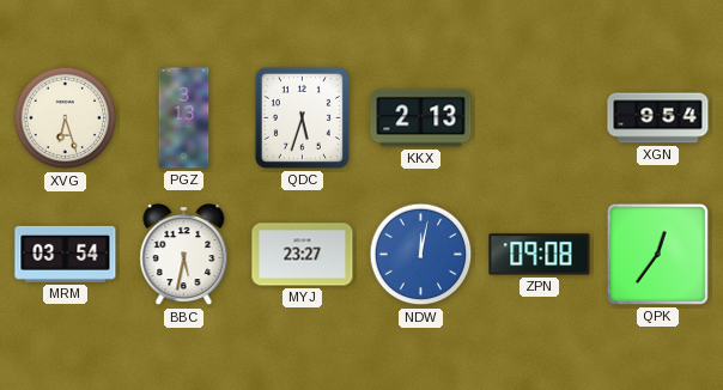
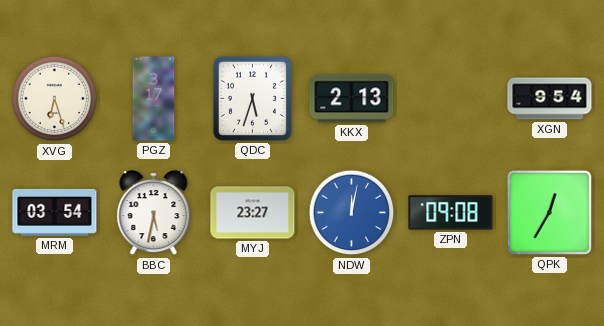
PGZ: 3:13 -> 3:17 (154, 99)
QPK: 12:36 -> 12:35 (549, 212)
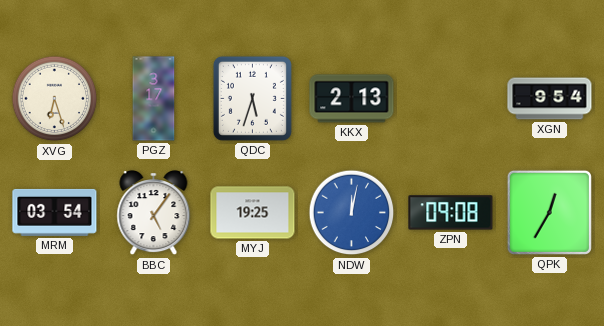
BBC: 5:32 -> 5:06 (154, 213)
MYJ: 23:27 -> 19:25 (253, 213)
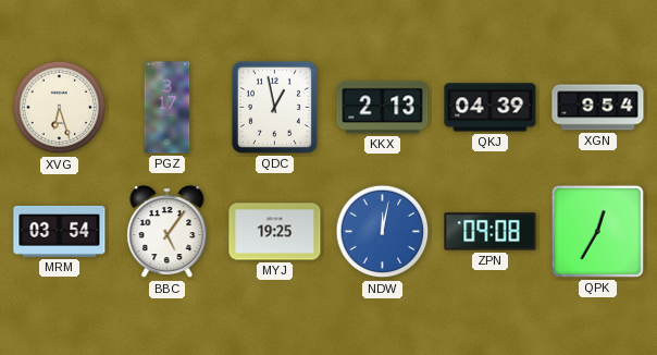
QDC: 5:33 -> 12:58 (274, 107)
QKJ: none -> 04:39 (491, 108)
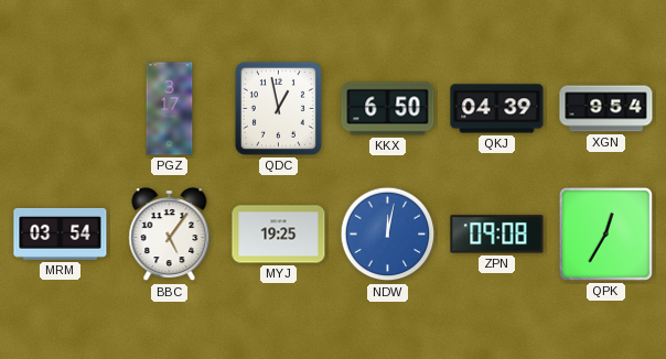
XVG: 6:27 -> none (60, 108)
KKX: 2:13 -> 6:50 (388, 109)
